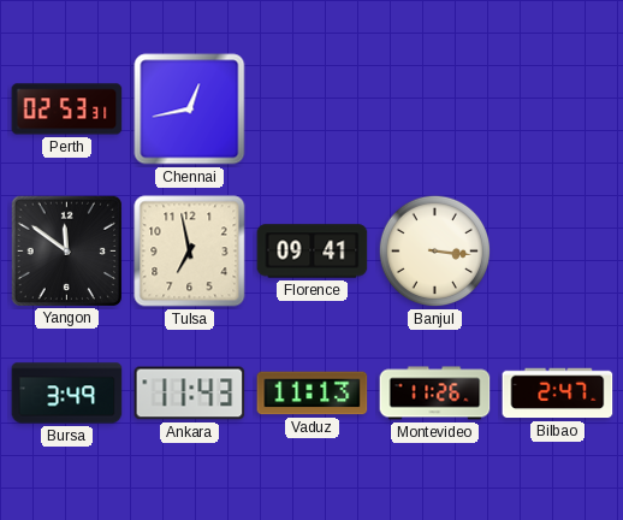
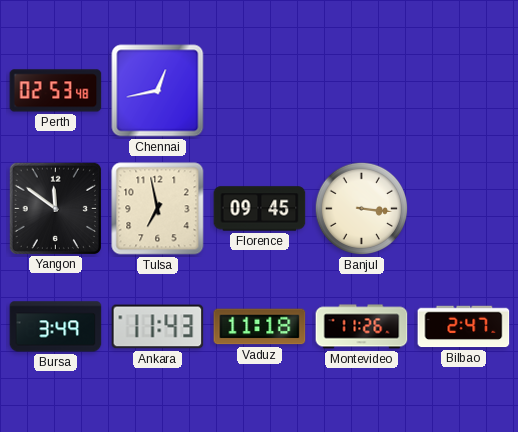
Perth: 02:53:31 -> 02:53:48 (56, 91)
Florence: 09:41 -> 09:45 (260, 209)
Vaduz: 11:13 -> 11:18 (260, 327)
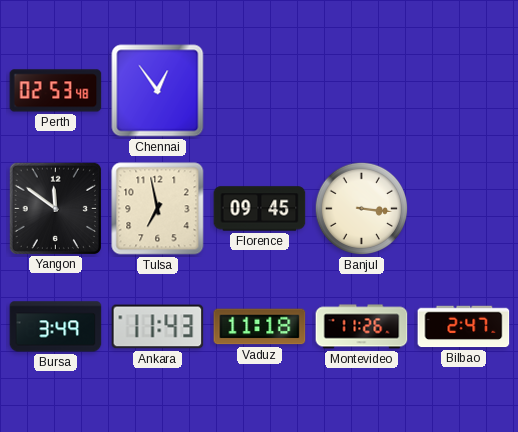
Chennai: 12:43 -> 12:54 (158, 91)
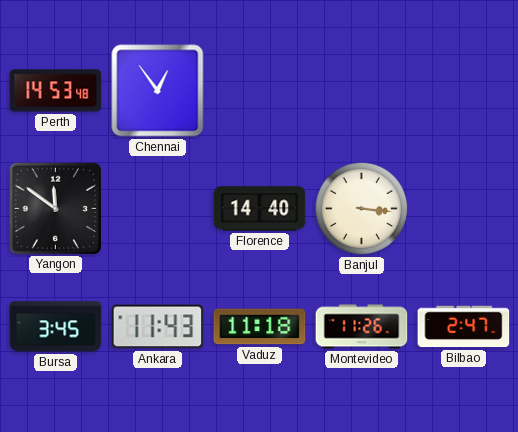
Perth: 02:53 -> 14:53 (56, 91)
Tulsa: 6:58 -> none (158, 209)
Florence: 09:45 -> 14:40 (260, 209)
Bursa: 3:49 -> 3:45 (56, 327)
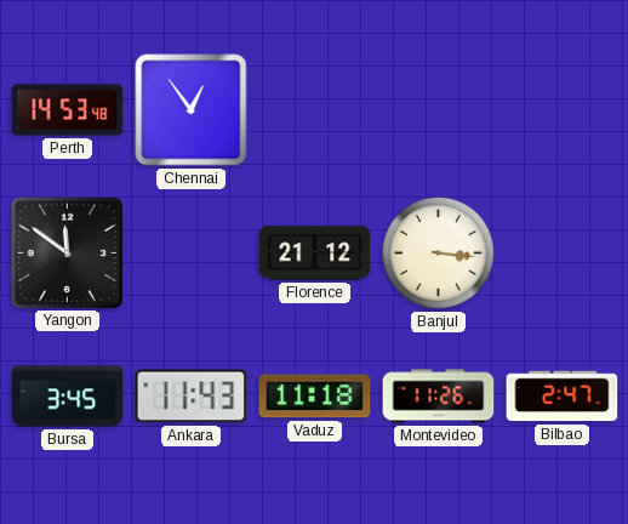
Florence: 14:40 -> 21:12 (315, 254)
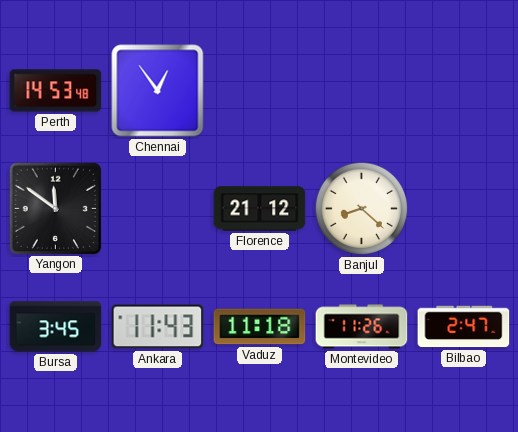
Banjul: 3:16 -> 8:22 (362, 209)
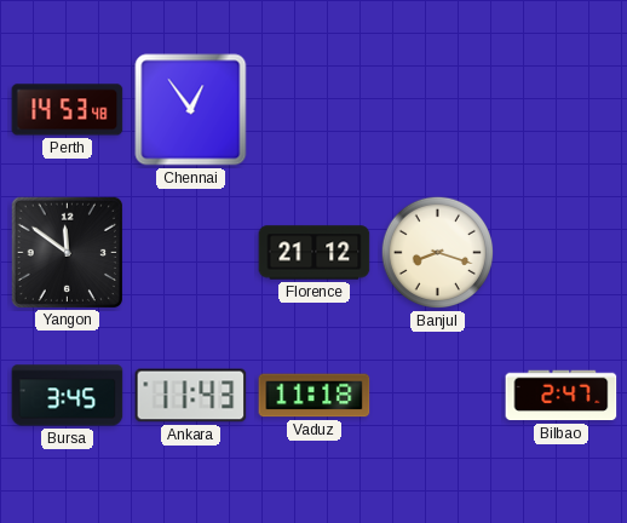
Banjul: 8:22 -> 8:18 (438, 253)
Montevideo: 11:26 -> none (362, 327)
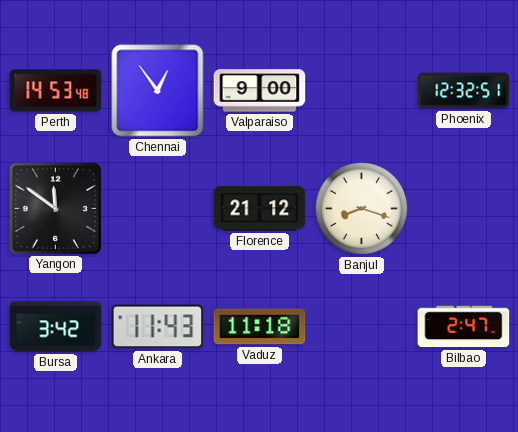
Valparaiso: none -> 9:00 (260, 91)
Phoenix: none -> 12:32 (464, 91)
Bursa: 3:45 -> 3:42 (56, 327)
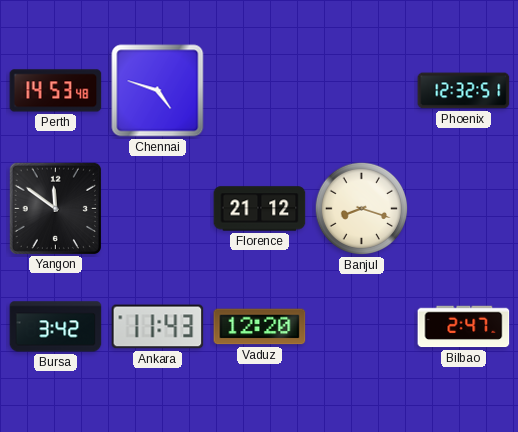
Chennai: 12:54 -> 4:48 (158, 91)
Valparaiso: 9:00 -> none (260, 91)
Vaduz: 11:18 -> 12:20 (260, 327)
